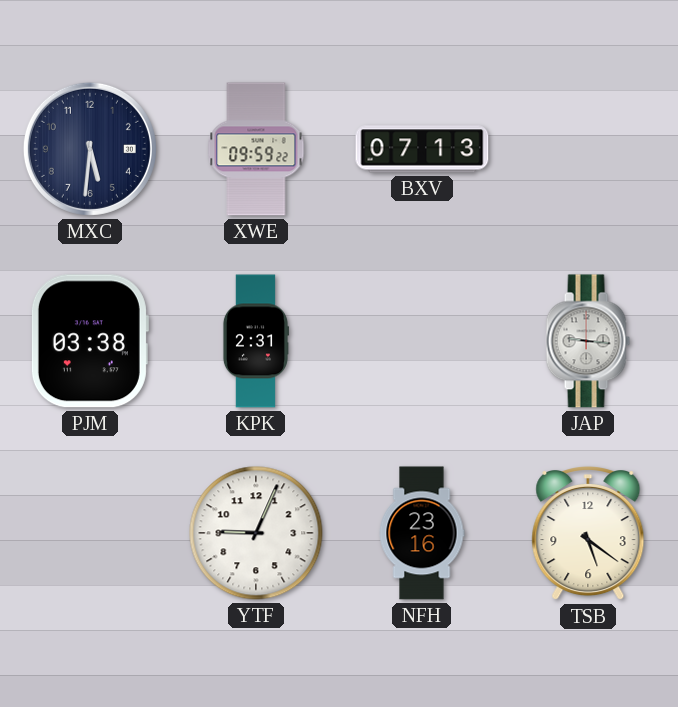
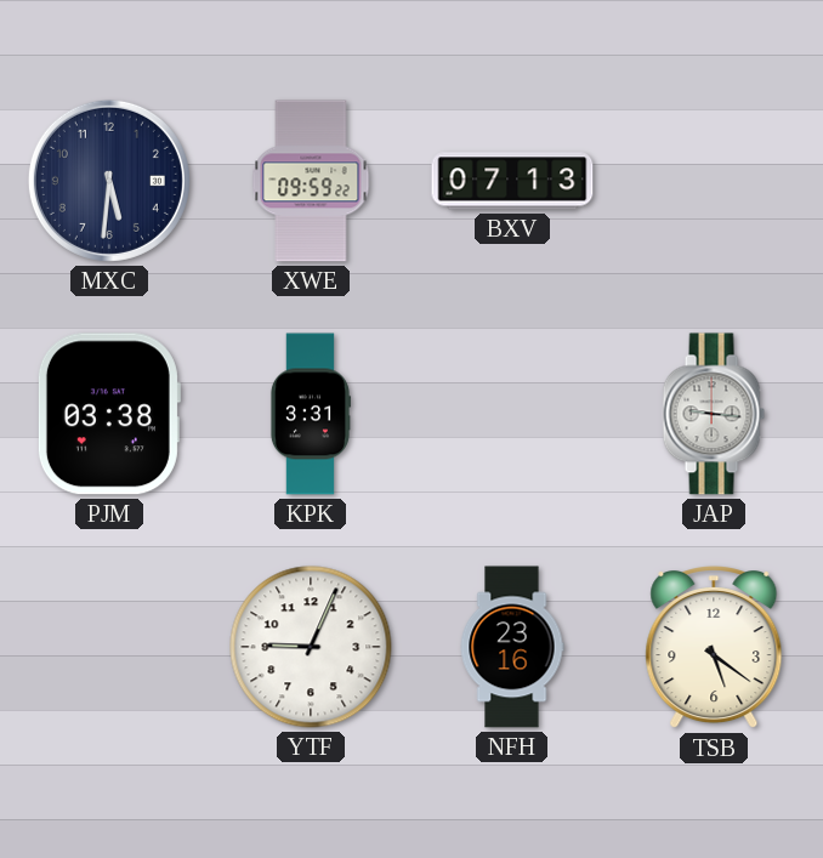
KPK: 2:31 -> 3:31 (310, 414)
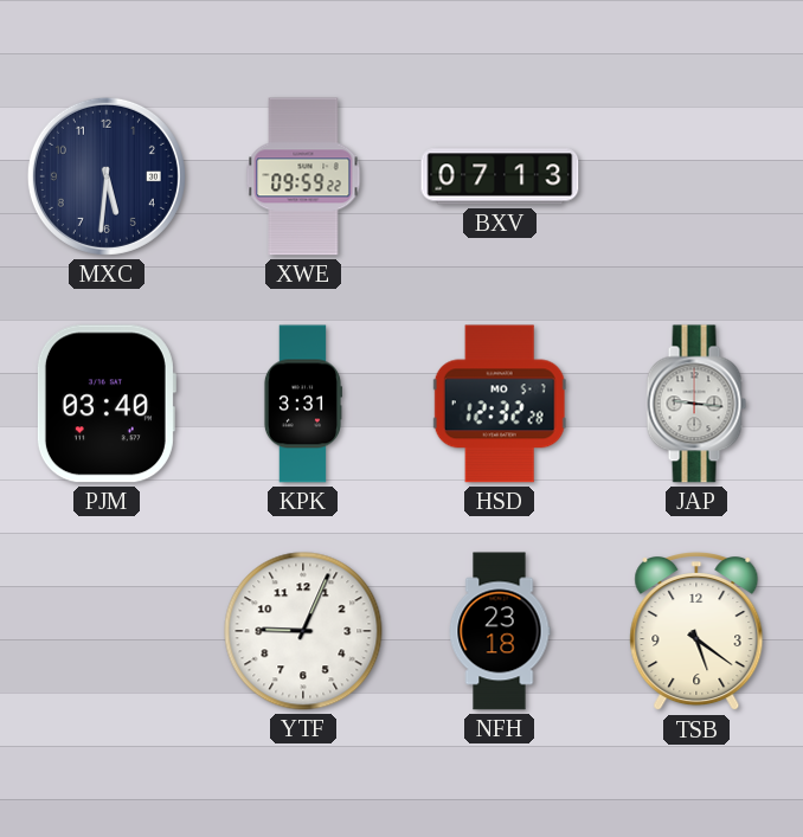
PJM: 03:38 -> 03:40 (105, 404)
HSD: none -> 12:32 (500, 404)
NFH: 23:16 -> 23:18 (500, 631)
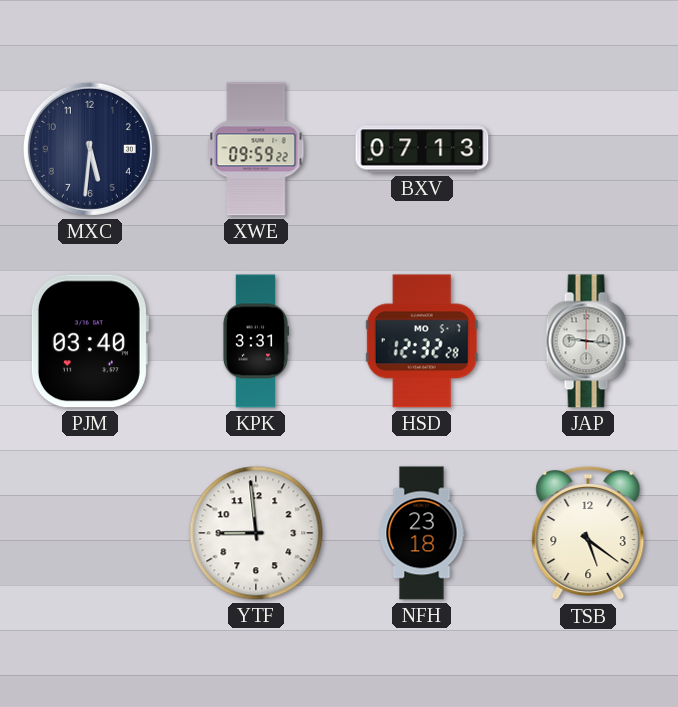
YTF: 9:04 -> 8:59 (256, 533)
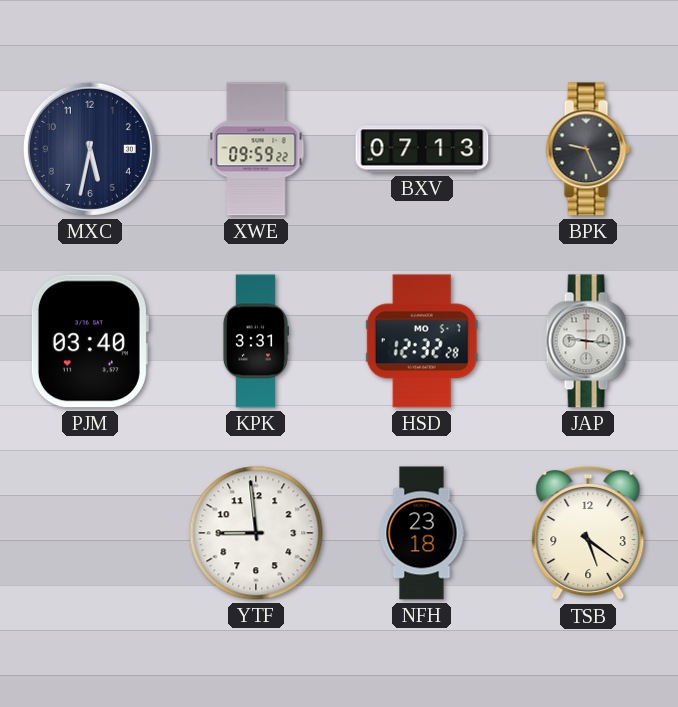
MXC: 5:31 -> 5:32 (90, 149)
BPK: none -> 9:26 (588, 149)
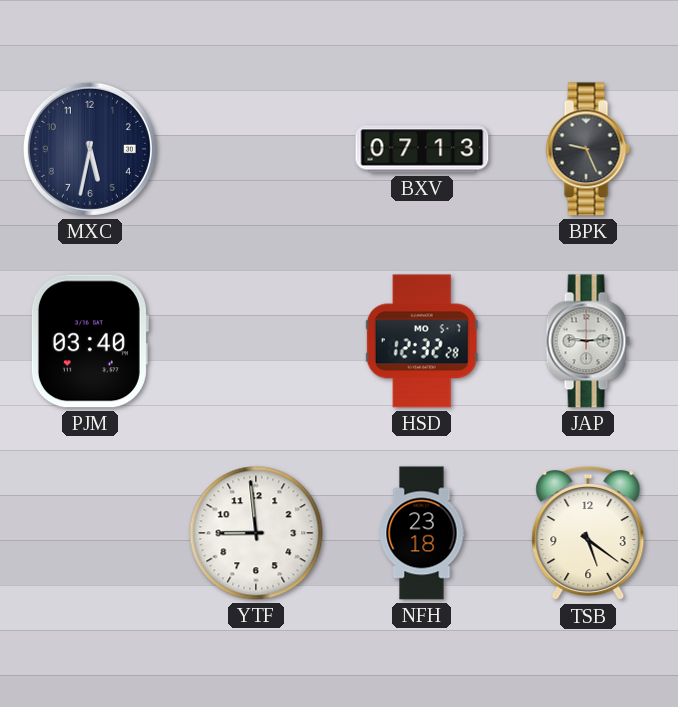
XWE: 09:59 -> none (256, 149)
KPK: 3:31 -> none (255, 341)
JAP: 9:16 -> 9:14 (588, 341)
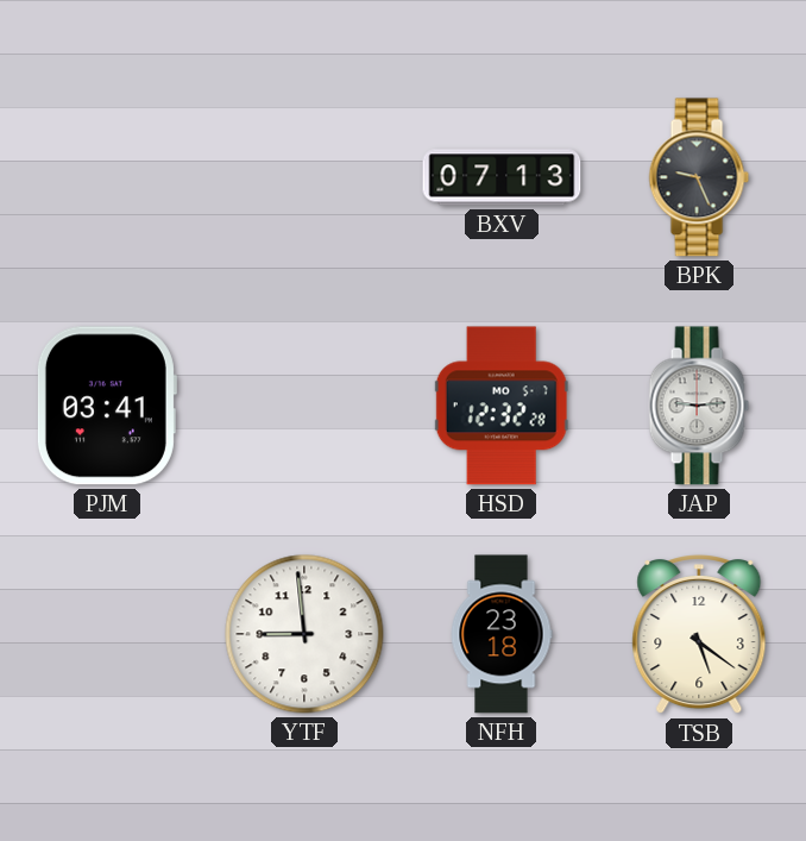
MXC: 5:32 -> none (90, 149)
PJM: 03:40 -> 03:41 (106, 406)
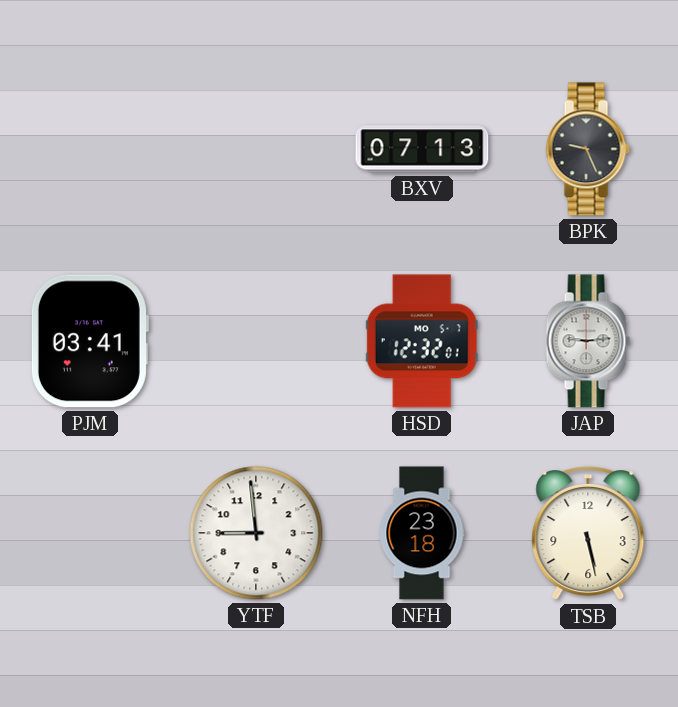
HSD: 12:32:28 -> 12:32:01 (422, 341)
TSB: 5:21 -> 5:28 (588, 534)
